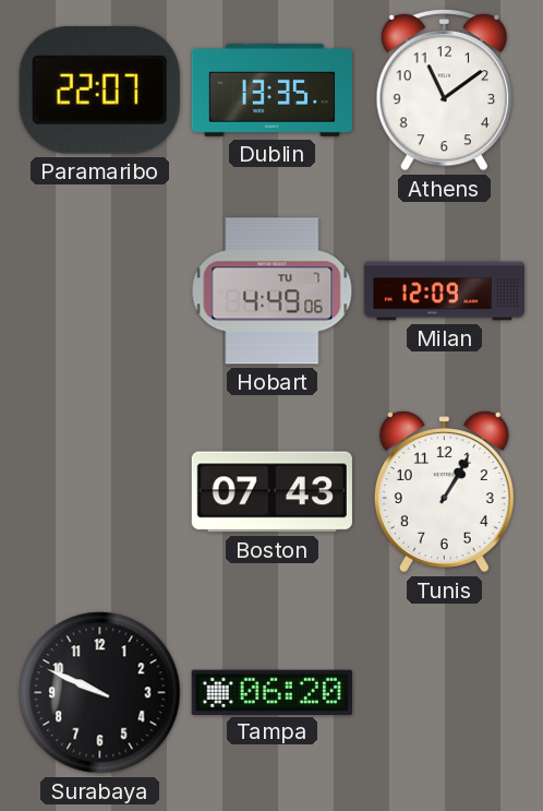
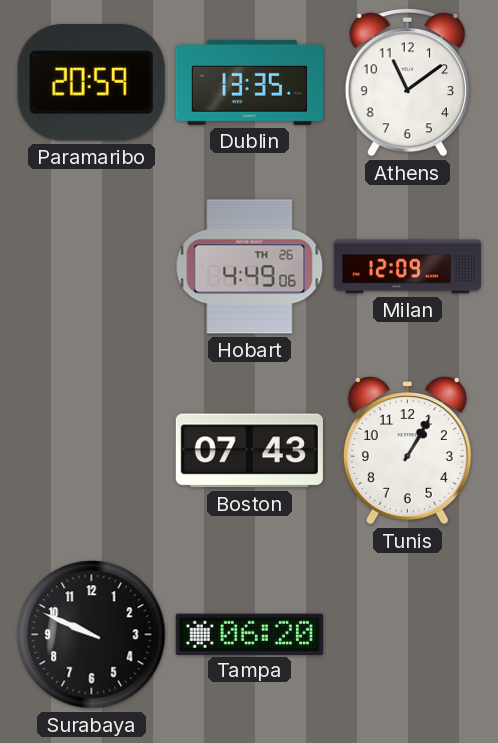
Paramaribo: 22:07 -> 20:59 (91, 82)
Hobart date: TU 7 -> TH 26 (250, 267)
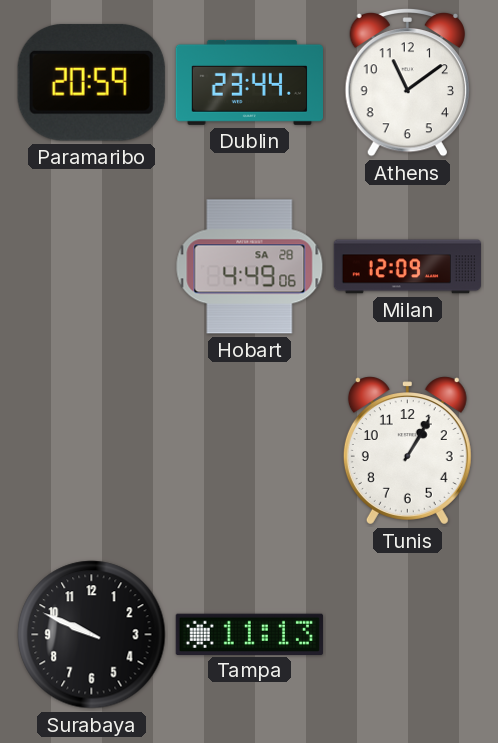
Dublin: 13:35 -> 23:44 (249, 82)
Hobart date: TH 26 -> SA 28 (250, 267)
Boston: 07:43 -> none (249, 451)
Tampa: 06:20 -> 11:13 (249, 634)
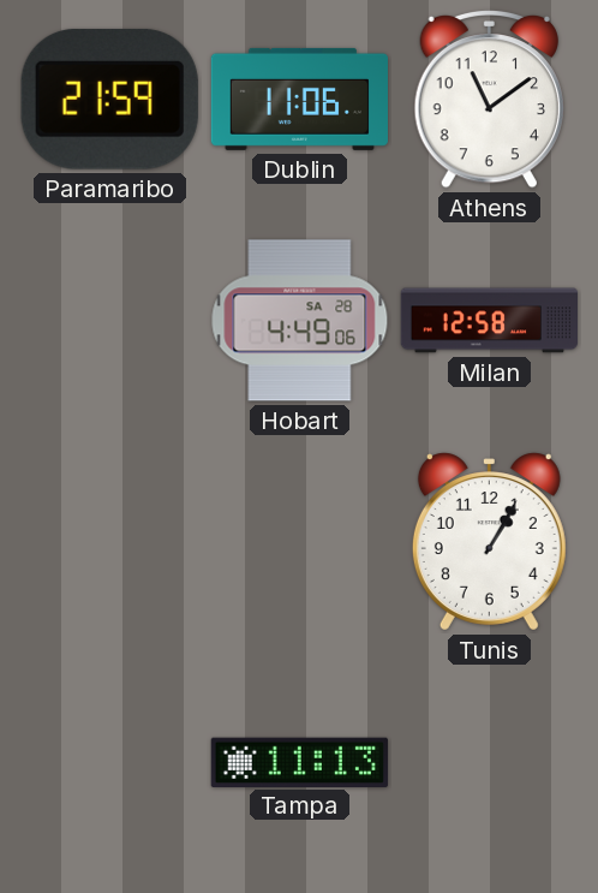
Paramaribo: 20:59 -> 21:59 (109, 99)
Dublin: 23:44 -> 11:06 (299, 99)
Milan: 12:09 -> 12:58 (489, 321)
Surabaya: 9:49 -> none (92, 635)
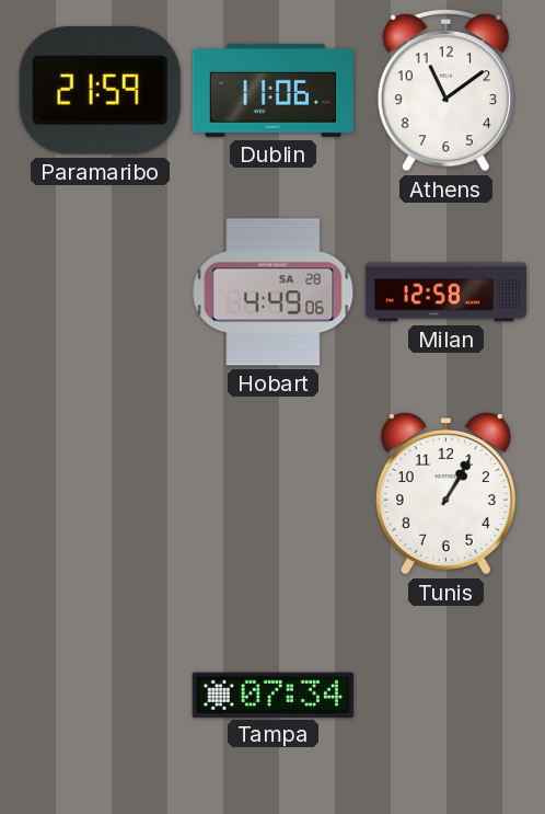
Tampa: 11:13 -> 07:34 (272, 695)
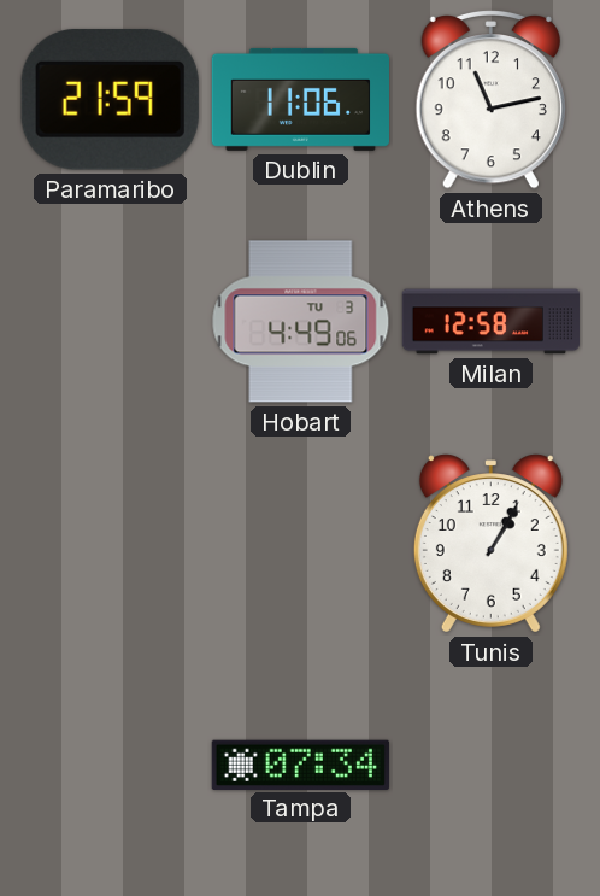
Athens: 11:09 -> 11:13 (490, 99)
Hobart date: SA 28 -> TU 3 (301, 322)
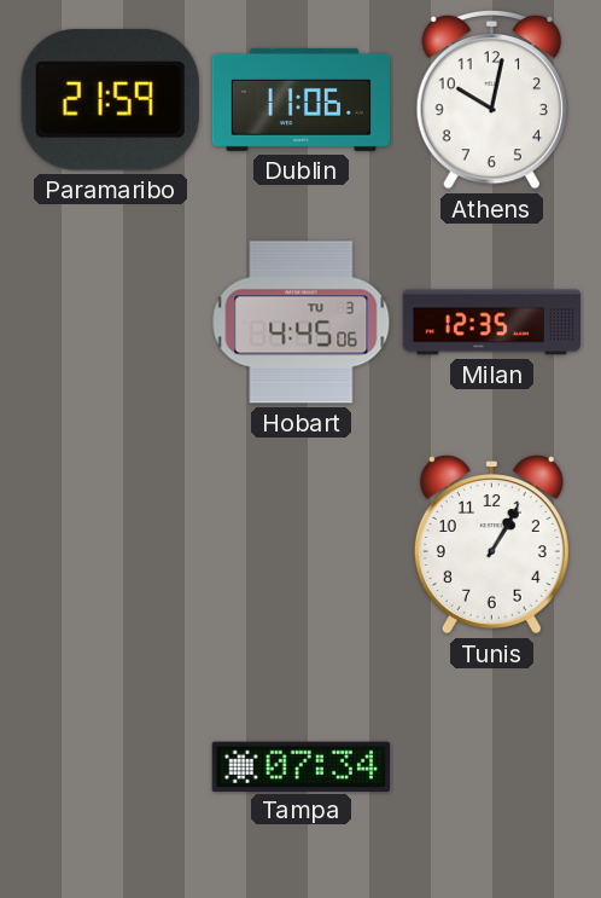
Athens: 11:13 -> 10:02 (491, 99)
Hobart: 4:49 -> 4:45 (302, 323)
Milan: 12:58 -> 12:35 (491, 323)
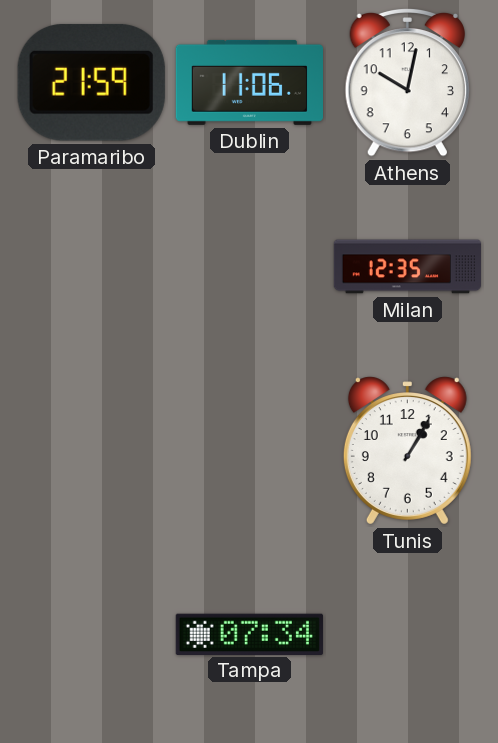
Hobart: 4:45 -> none (302, 323)
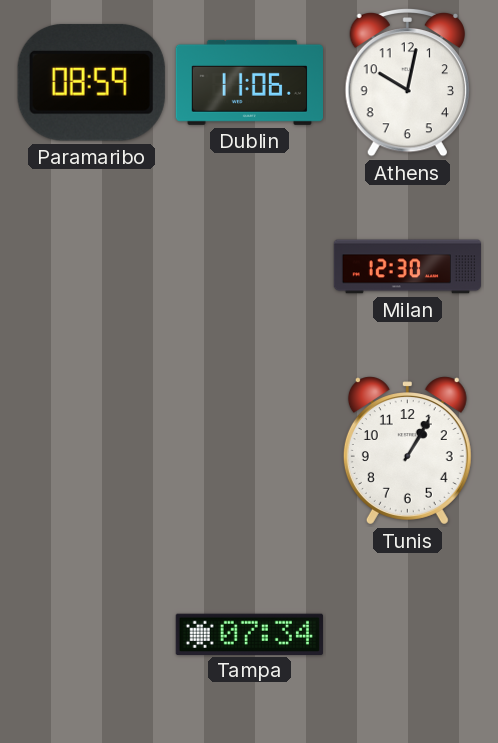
Paramaribo: 21:59 -> 08:59 (91, 82)
Milan: 12:35 -> 12:30 (407, 267)
